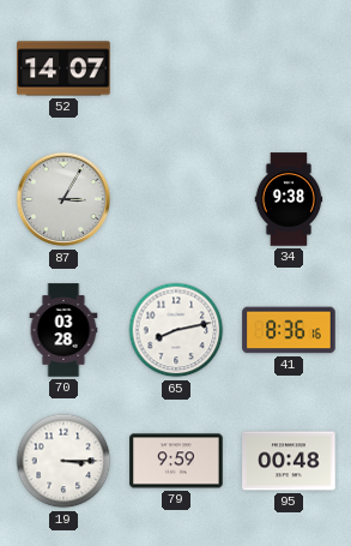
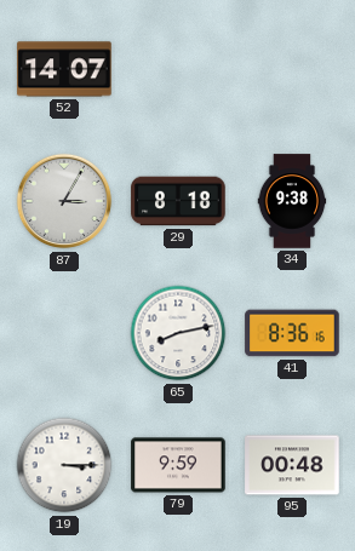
29: none -> 8:18 (178, 201)
70: 03:28 -> none (63, 330)
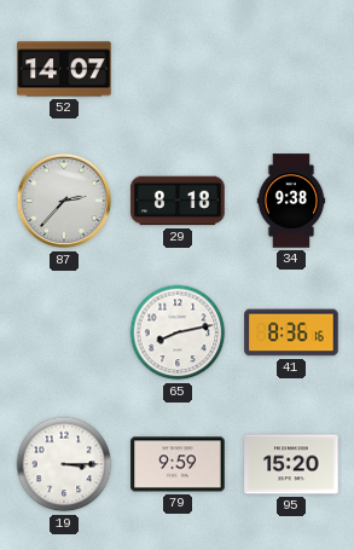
87: 3:05 -> 2:37 (64, 201)
95: 00:48 -> 15:20 (291, 464)
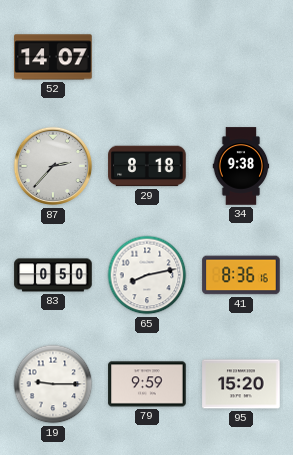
83: none -> 0:50 (53, 275)
19: 3:15 -> 9:15 (53, 384)
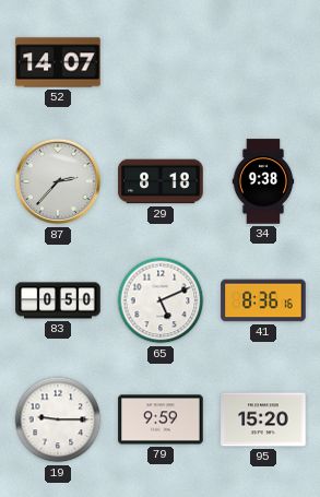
65: 8:13 -> 5:11 (161, 300)
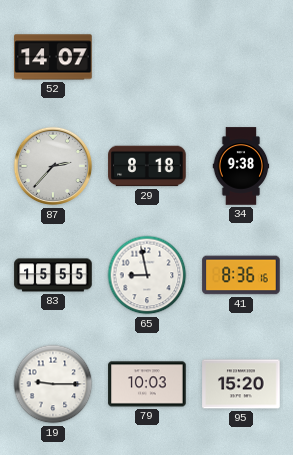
83: 0:50 -> 15:55 (53, 275)
65: 5:11 -> 8:58 (147, 275)
79: 9:59 -> 10:03 (147, 384)
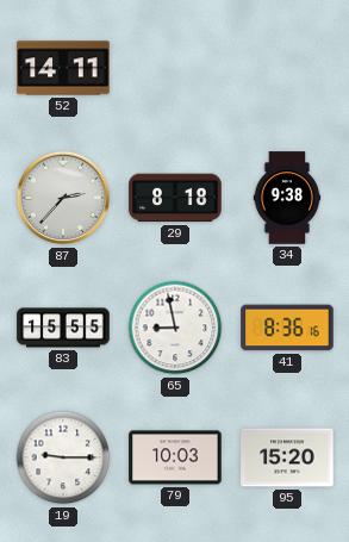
52: 14:07 -> 14:11 (63, 68)
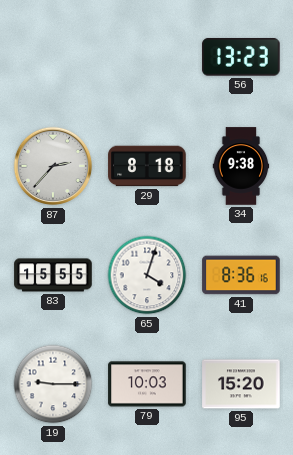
52: 14:11 -> none (63, 68)
56: none -> 13:23 (241, 57)
65: 8:58 -> 4:03 (147, 275)
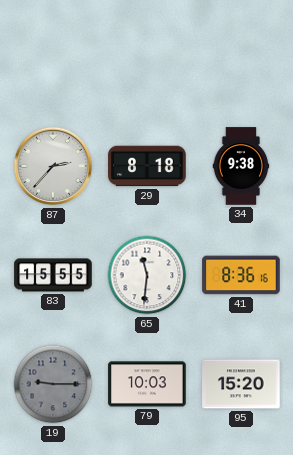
56: 13:23 -> none (241, 57)
65: 4:03 -> 11:31 (147, 275)
19 dial: white -> grey (53, 384)
